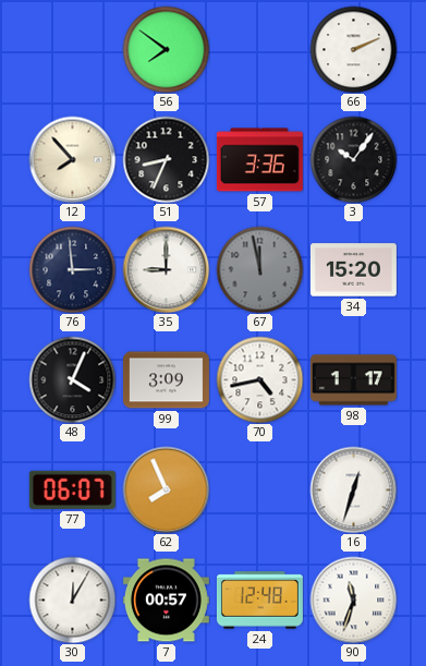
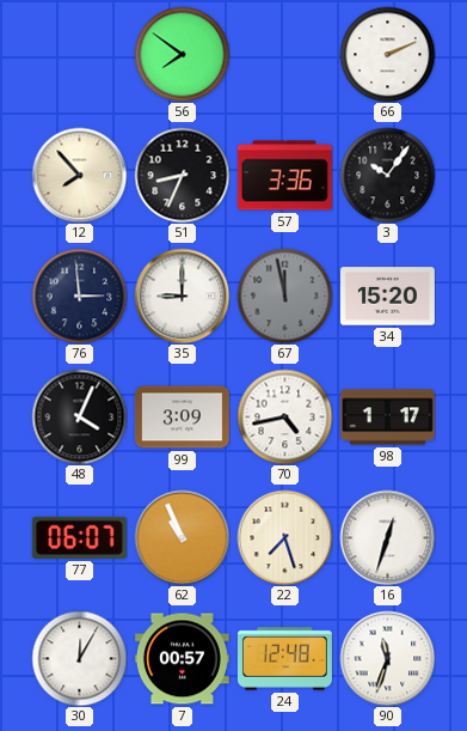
62: 7:56 -> 10:56 (182, 537)
22: none -> 7:27 (284, 537)
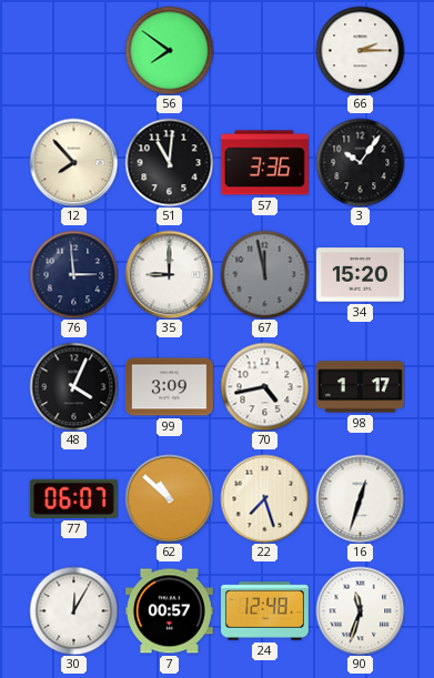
66: 2:11 -> 2:15 (360, 50)
51: 8:34 -> 11:01 (169, 162)
62: 10:56 -> 10:52 (169, 498)
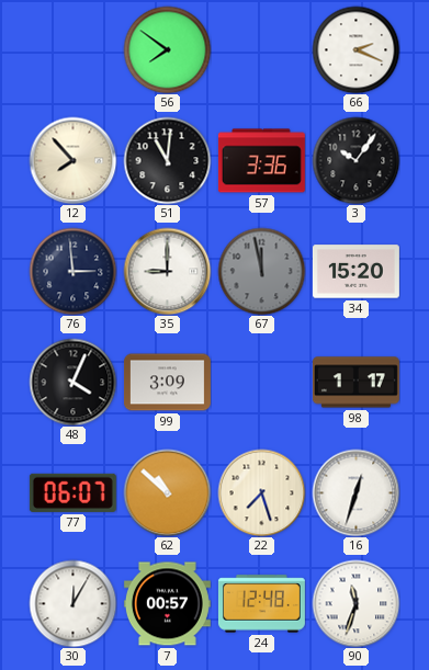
66: 2:15 -> 2:19 (355, 49)
70: 4:43 -> none (264, 386)
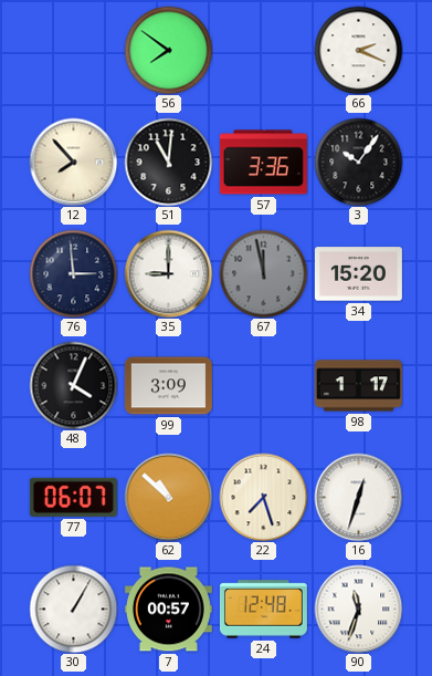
30: 12:05 -> 1:05 (73, 609)
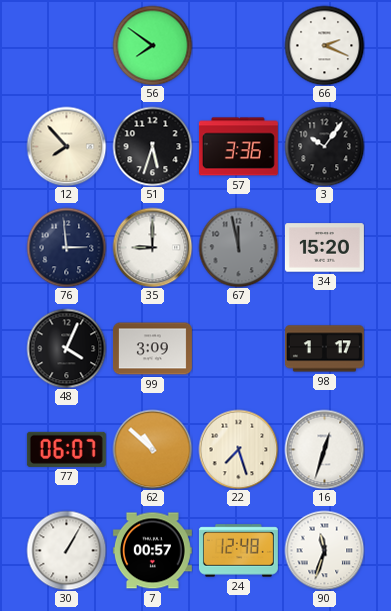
51: 11:01 -> 5:33 (152, 146)
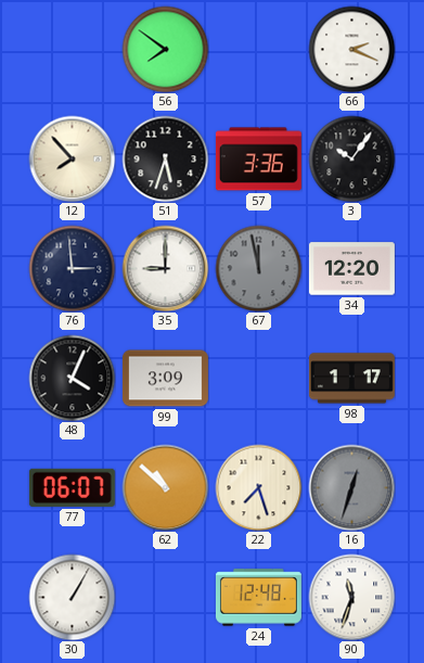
34: 15:20 -> 12:20 (351, 269)
16 dial: white -> grey (351, 487)
7: 00:57 -> none (152, 551)
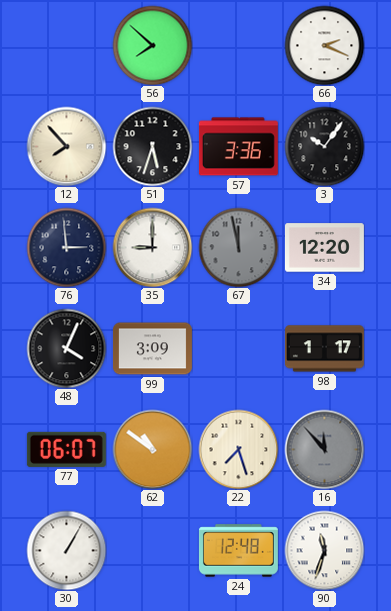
56: 7:51 -> 7:52 (152, 45)
62: 10:52 -> 10:51 (152, 449)
16: 12:33 -> 11:53 (324, 449)
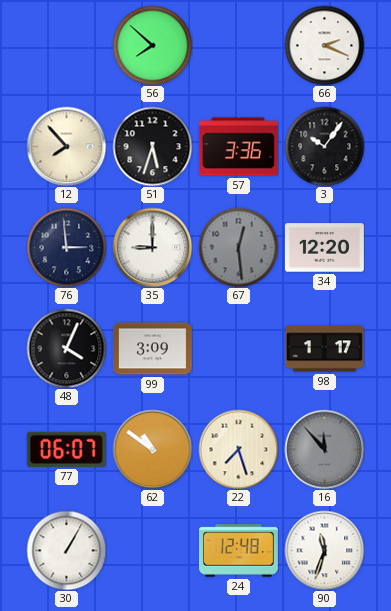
67: 11:58 -> 12:29 (238, 247)
